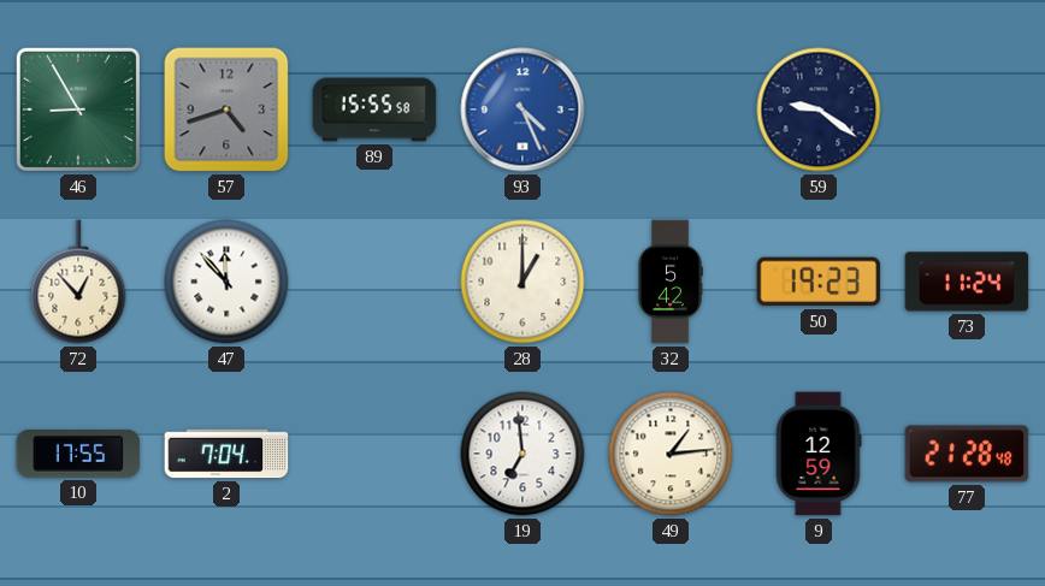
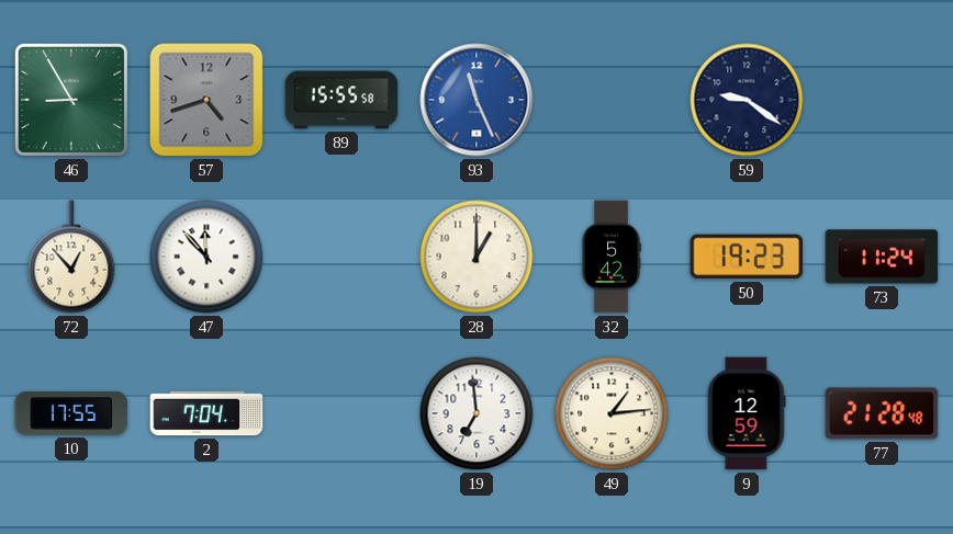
93: 4:26 -> 11:26 (477, 100)
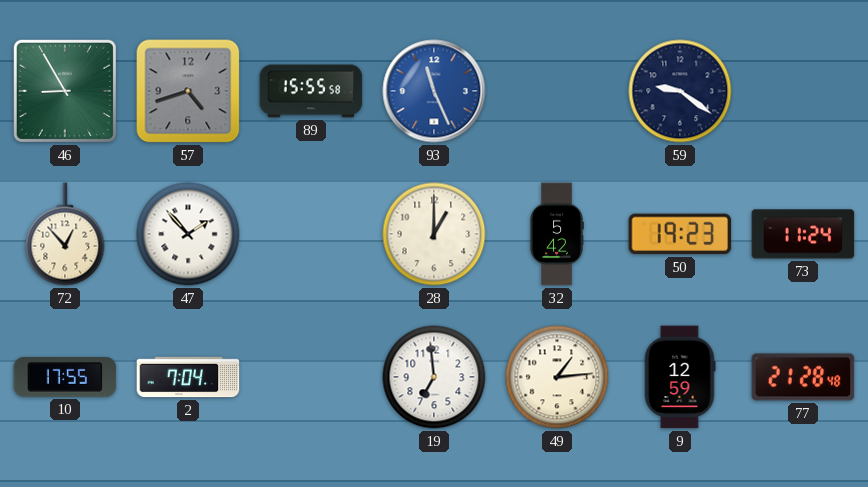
47: 11:53 -> 1:53 (188, 234)
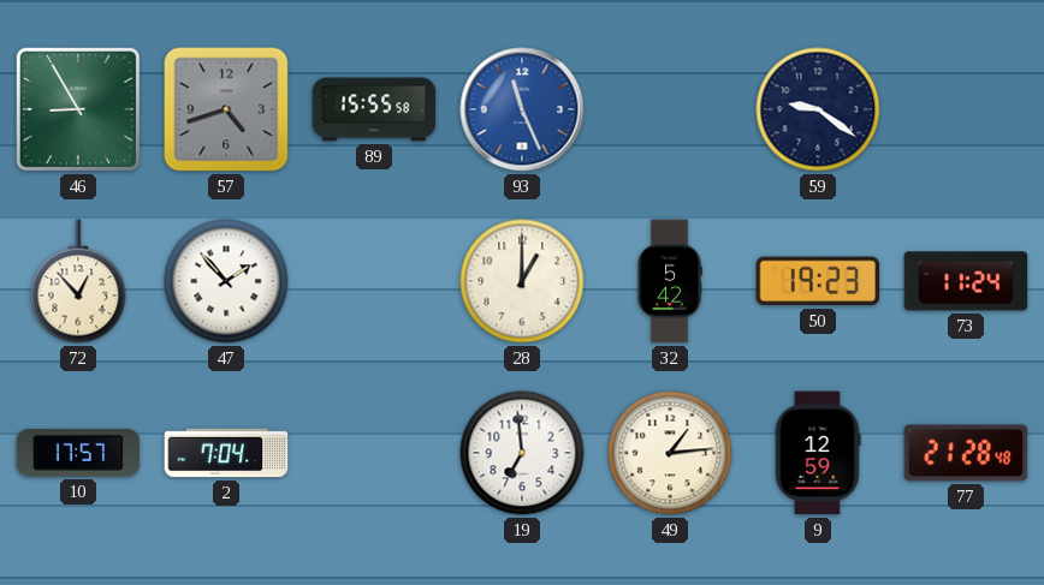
10: 17:55 -> 17:57 (78, 454)
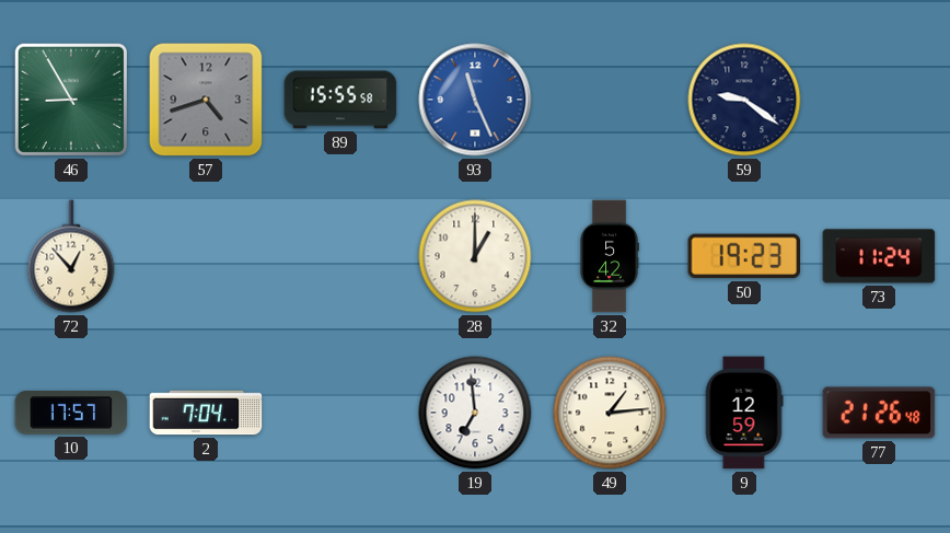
47: 1:53 -> none (226, 281)
77: 21:28 -> 21:26 (879, 413)
